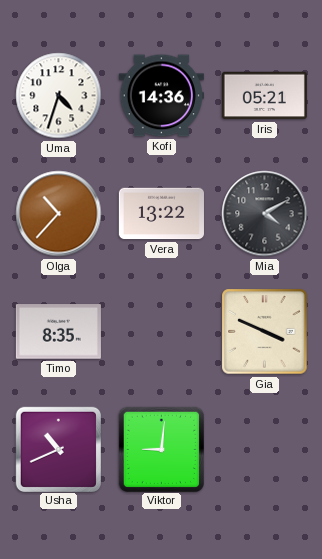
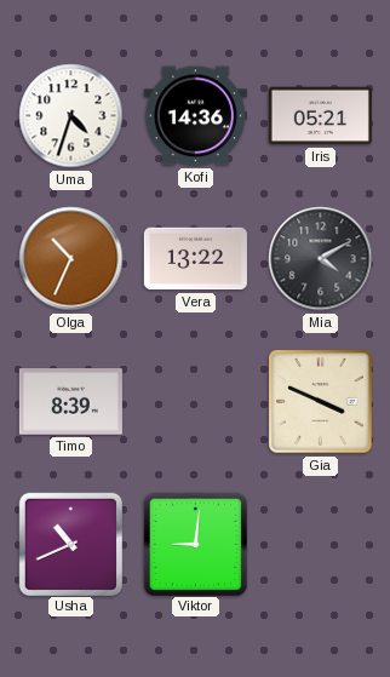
Olga: 10:37 -> 10:34 (71, 259)
Timo: 8:35 -> 8:39 (70, 402)
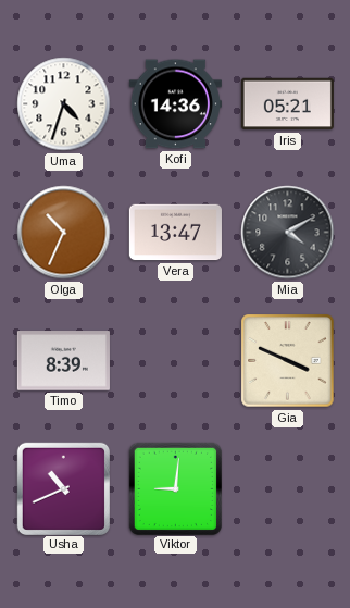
Vera: 13:22 -> 13:47 (175, 233)
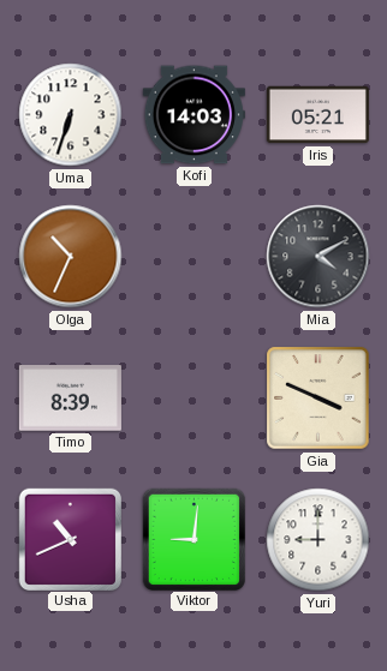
Uma: 4:33 -> 6:33 (71, 115)
Kofi: 14:36 -> 14:03 (194, 115)
Vera: 13:47 -> none (175, 233)
Yuri: none -> 9:00 (318, 540)
